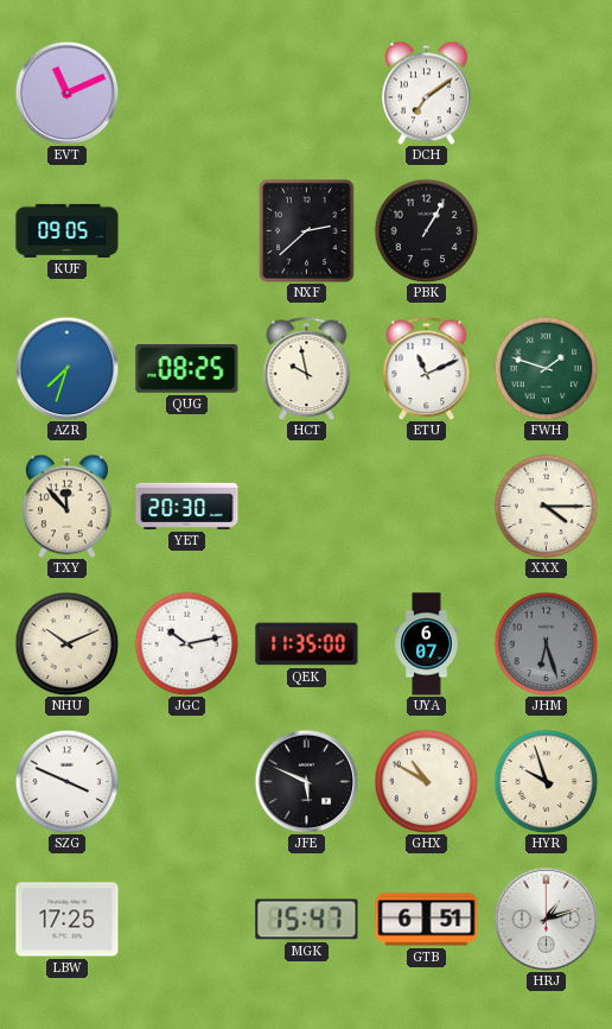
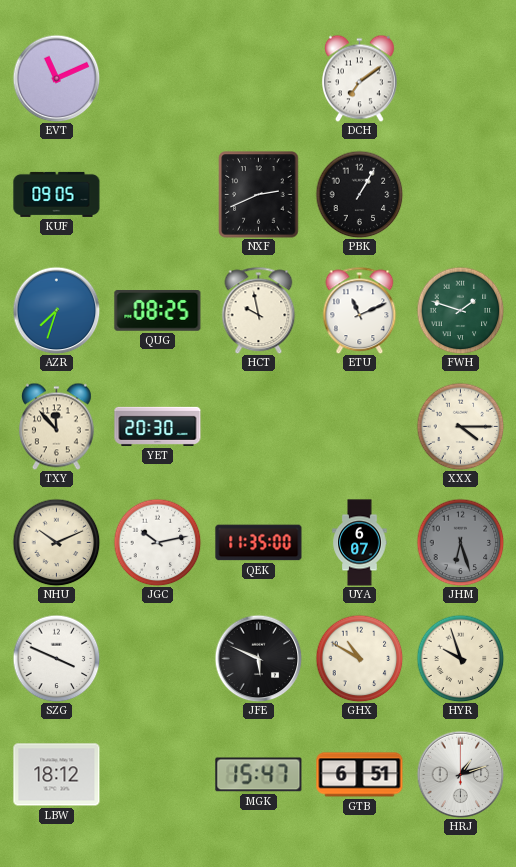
NXF: 2:38 -> 2:41 (259, 195)
LBW: 17:25 -> 18:12 (57, 775)
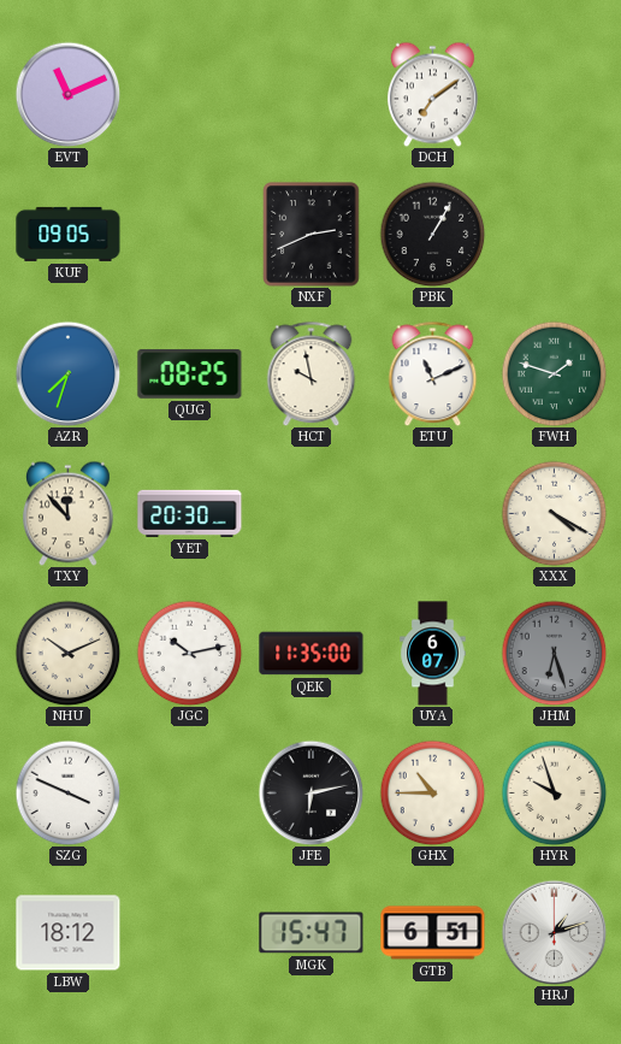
XXX: 4:15 -> 4:20 (554, 513)
JFE: 5:49 -> 6:13 (310, 792)
GHX: 10:50 -> 10:45 (432, 792)
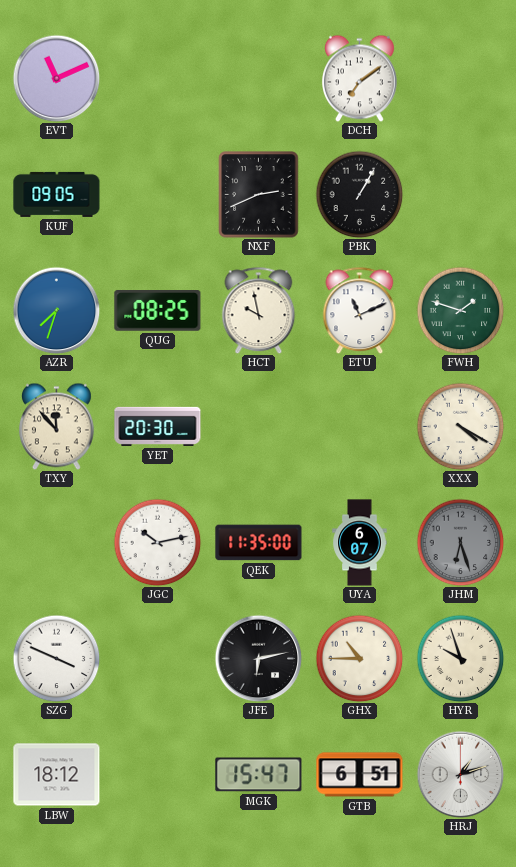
NHU: 10:11 -> none (67, 653)
